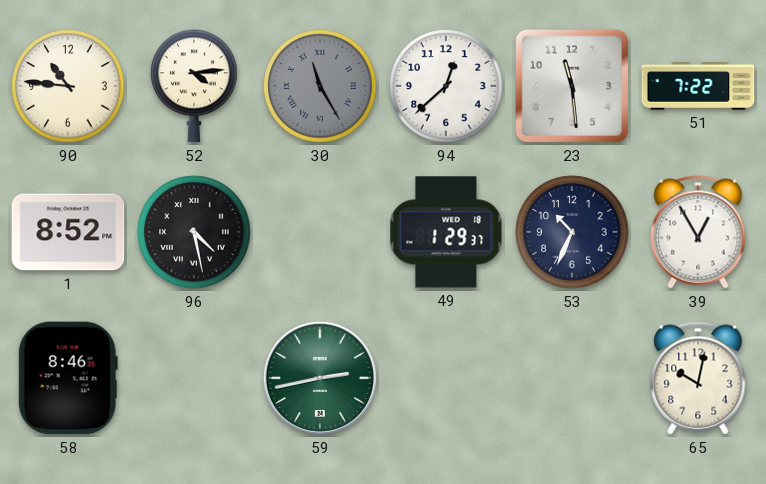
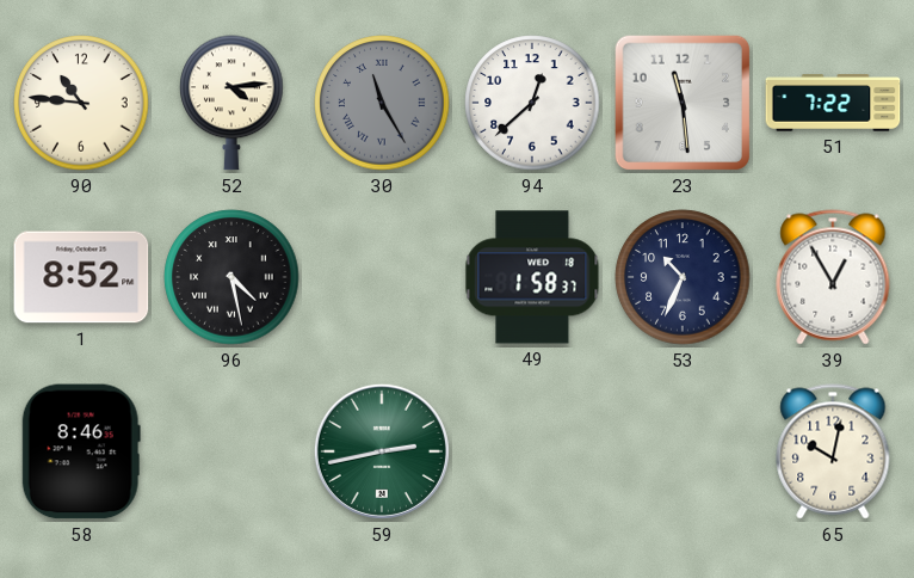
49: 1:29 -> 1:58 (532, 277)
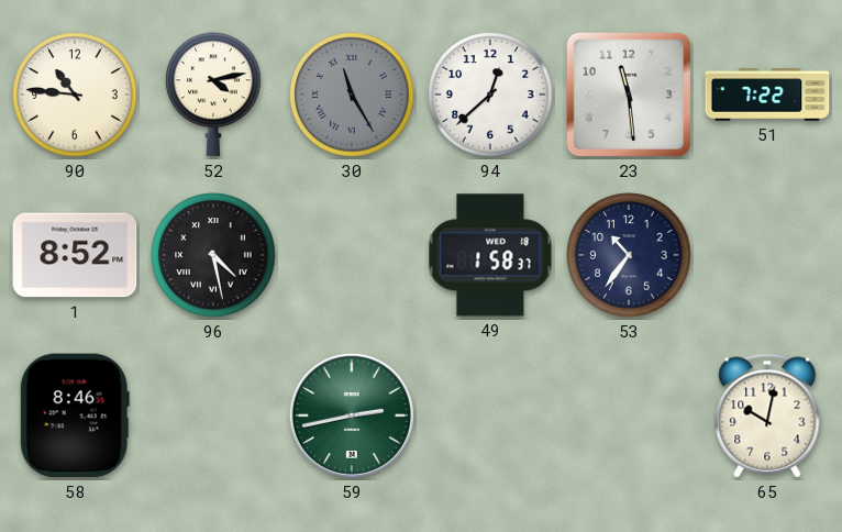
52: 4:14 -> 4:13 (213, 95)
53: 10:34 -> 10:36 (629, 255)
39: 12:55 -> none (833, 277)
